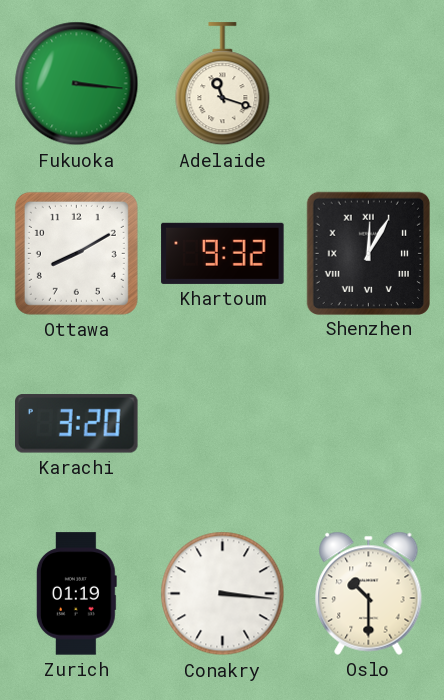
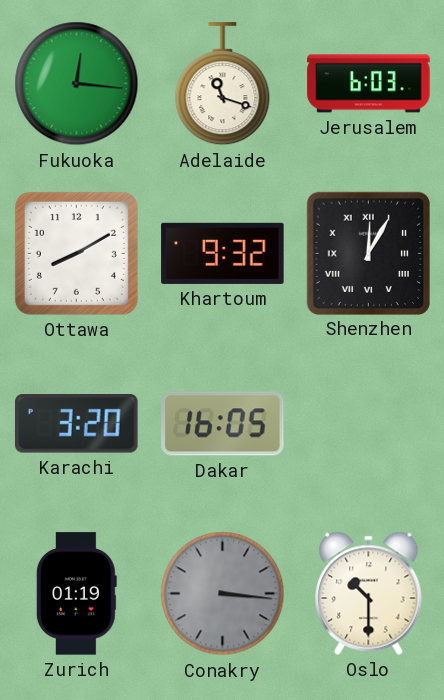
Fukuoka: 3:16 -> 12:16 (77, 84)
Jerusalem: none -> 6:03 (369, 84)
Dakar: none -> 16:05 (223, 424)
Conakry dial: white -> grey (223, 594)
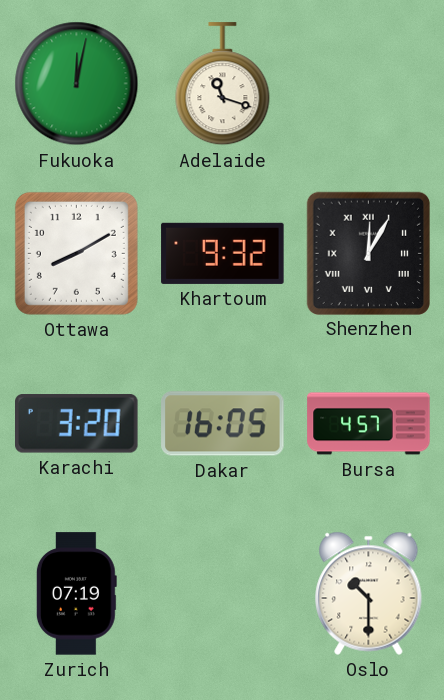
Fukuoka: 12:16 -> 12:02 (77, 84)
Jerusalem: 6:03 -> none (369, 84)
Bursa: none -> 4:57 (369, 424)
Zurich: 01:19 -> 07:19 (76, 594)
Conakry: 3:16 -> none (223, 594)
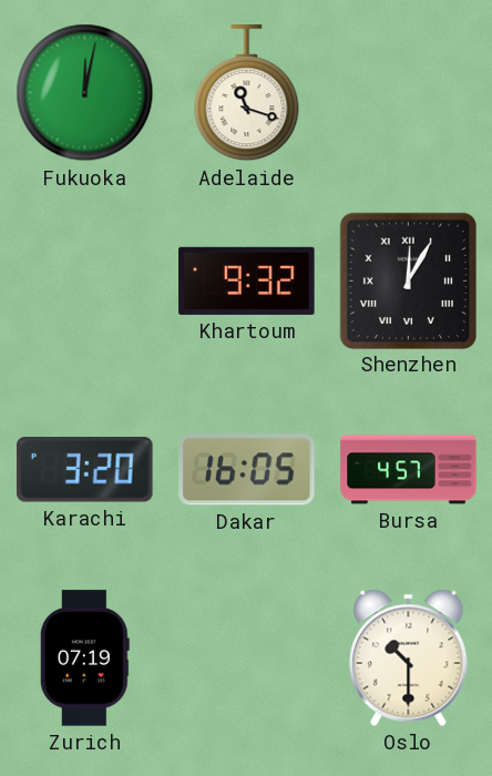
Ottawa: 8:10 -> none (76, 253)
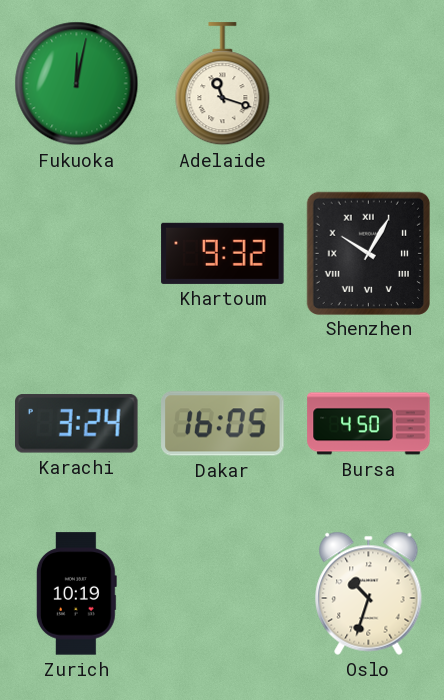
Shenzhen: 12:05 -> 10:05 (368, 253)
Karachi: 3:20 -> 3:24 (77, 424)
Bursa: 4:57 -> 4:50 (369, 424)
Zurich: 07:19 -> 10:19 (76, 594)
Oslo: 10:30 -> 10:33 (369, 593)
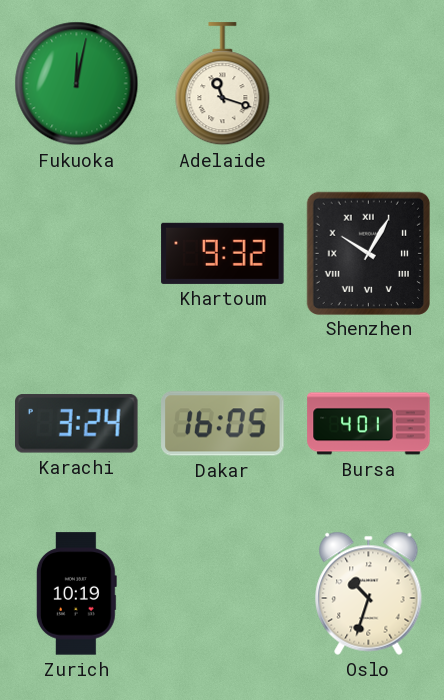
Bursa: 4:50 -> 4:01 (369, 424)
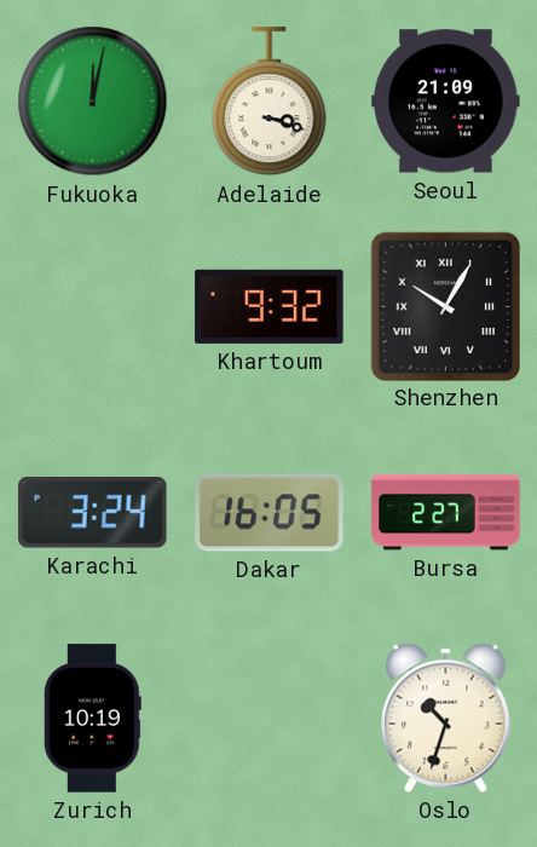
Adelaide: 11:18 -> 3:18 (270, 102)
Seoul: none -> 21:09 (446, 102)
Bursa: 4:01 -> 2:27 (446, 513)
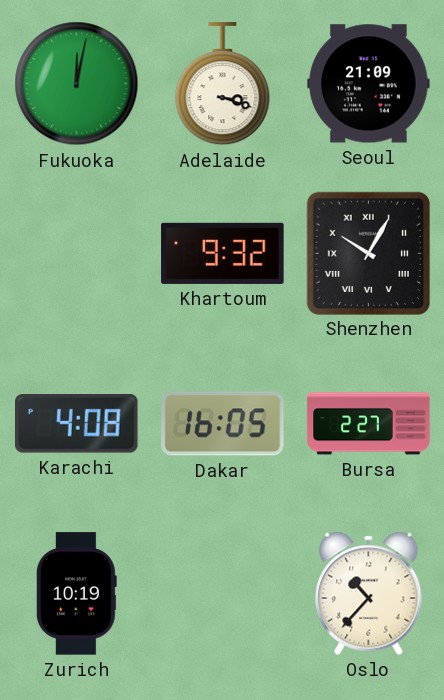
Karachi: 3:24 -> 4:08 (77, 424)
Oslo: 10:33 -> 10:37 (369, 593)
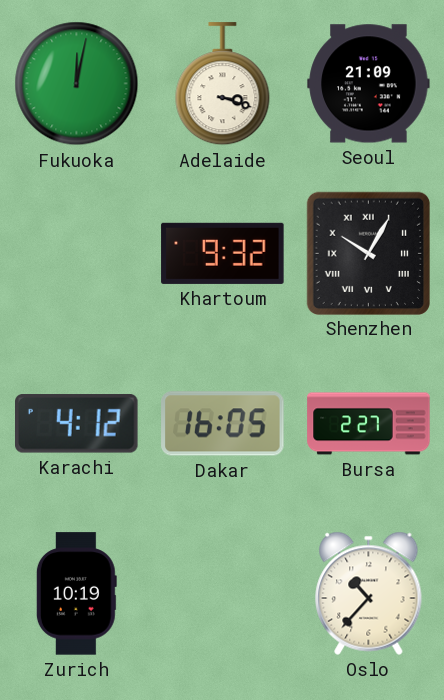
Karachi: 4:08 -> 4:12 (77, 424)
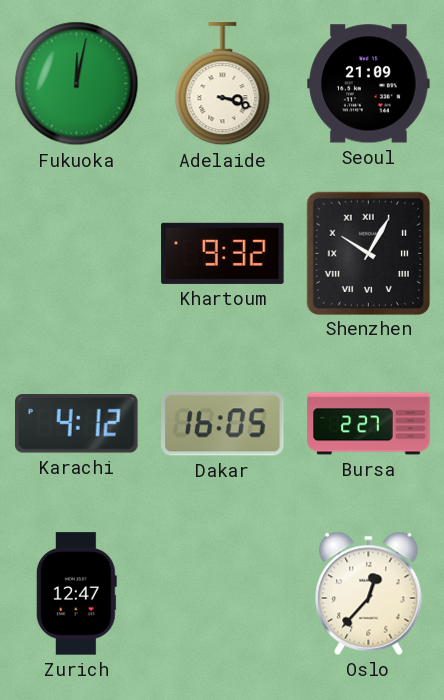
Zurich: 10:19 -> 12:47 (76, 594)
Oslo: 10:37 -> 12:37 (369, 593)
